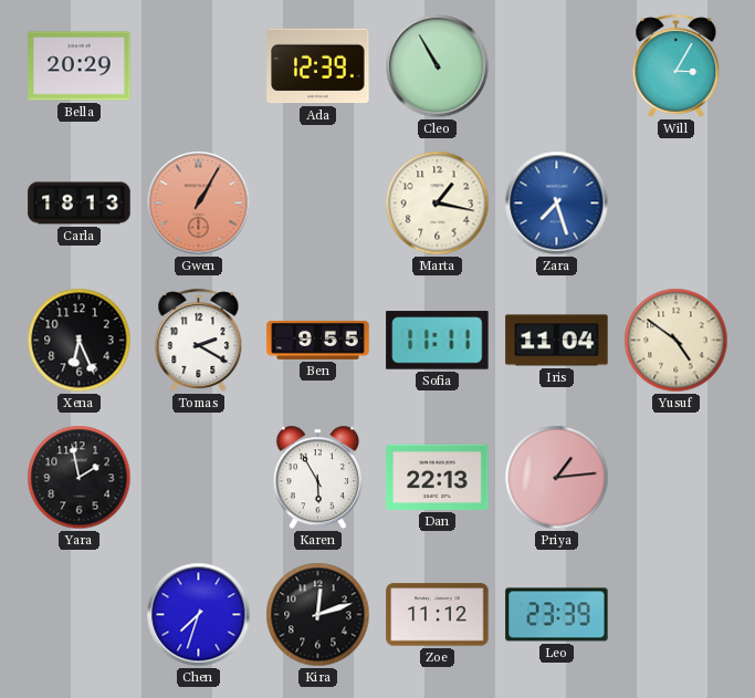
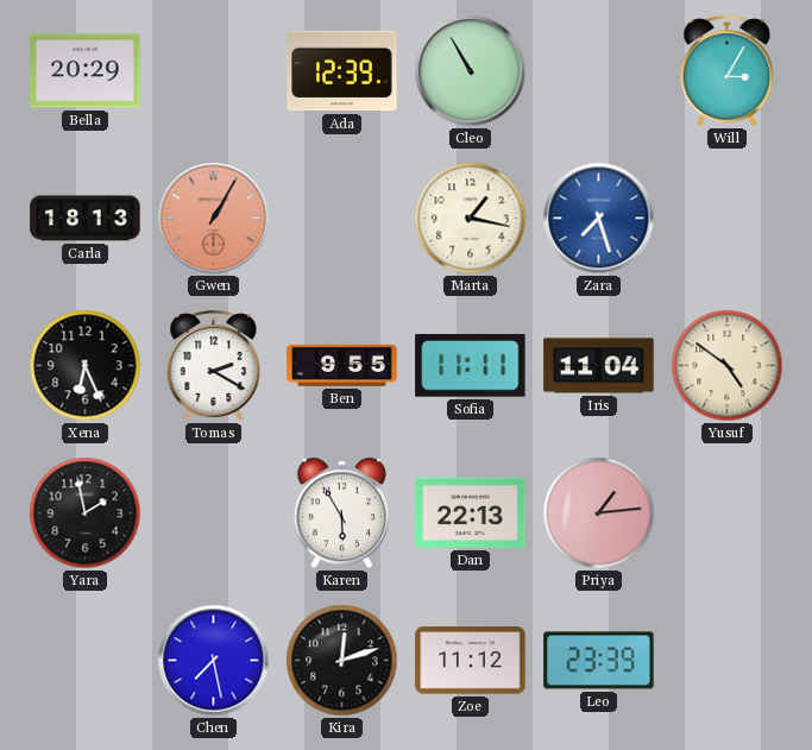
Chen: 7:33 -> 7:28 (214, 661)
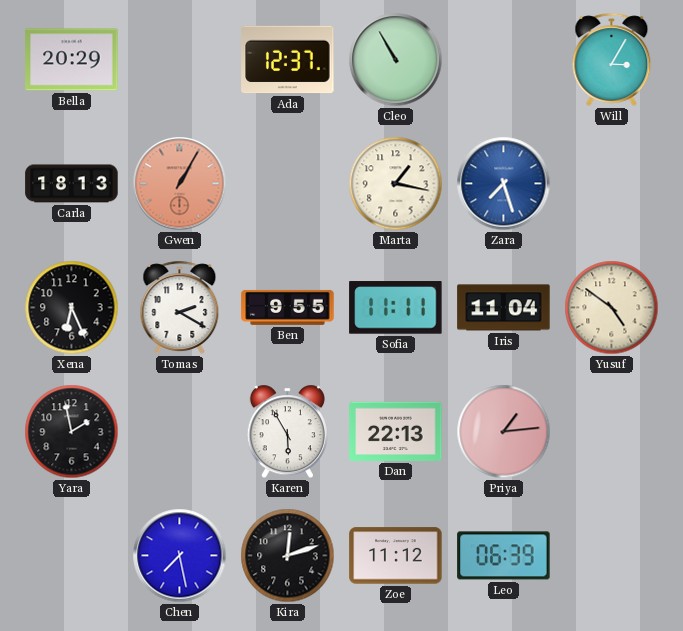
Ada: 12:39 -> 12:37 (288, 60)
Leo: 23:39 -> 06:39 (504, 556)
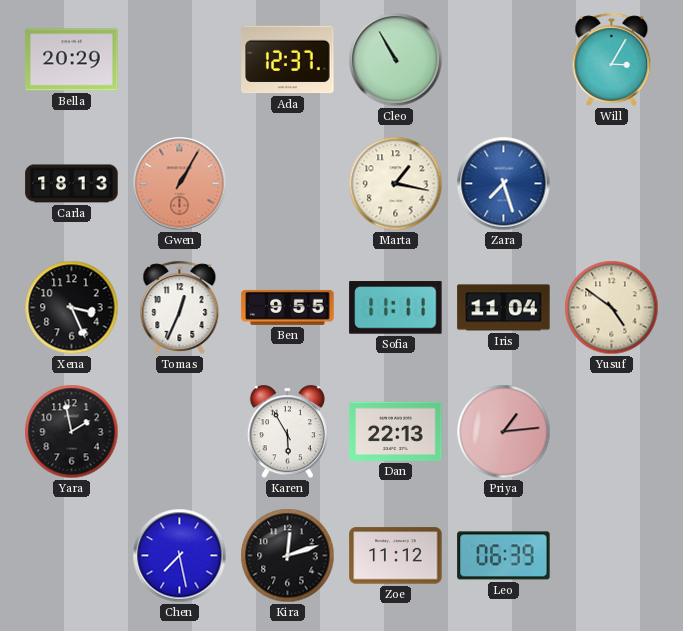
Xena: 6:26 -> 3:26 (72, 308)
Tomas: 2:20 -> 12:34 (180, 308)
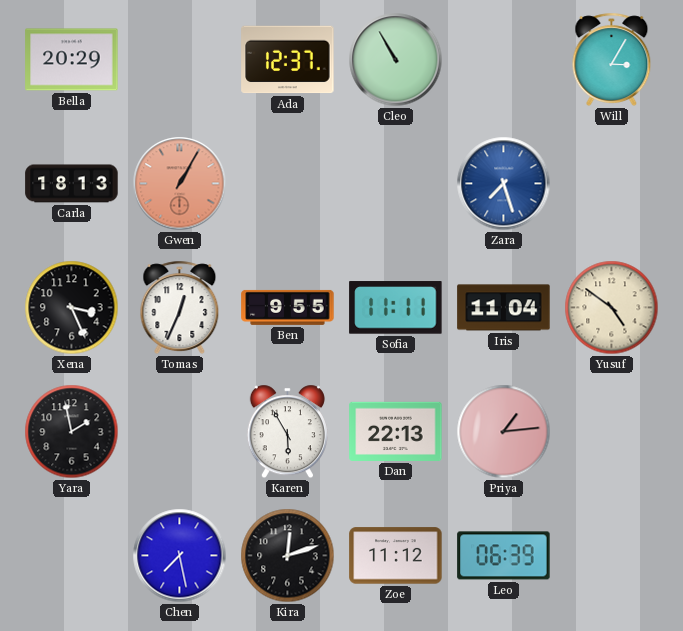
Marta: 1:17 -> none (396, 184)
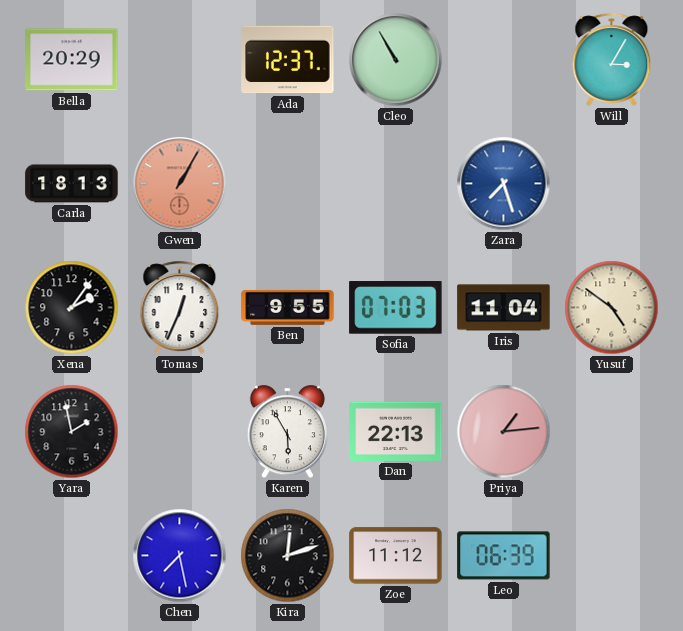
Xena: 3:26 -> 2:06 (72, 308)
Sofia: 11:11 -> 07:03 (396, 308)
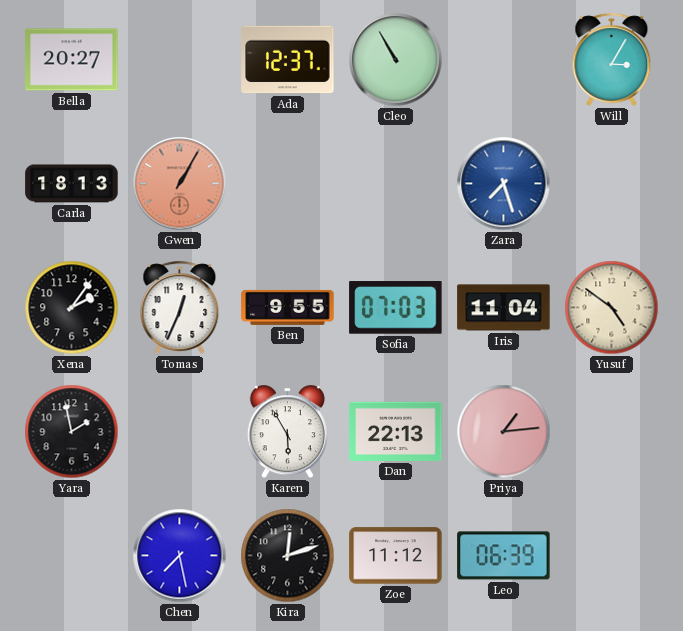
Bella: 20:29 -> 20:27 (72, 60)
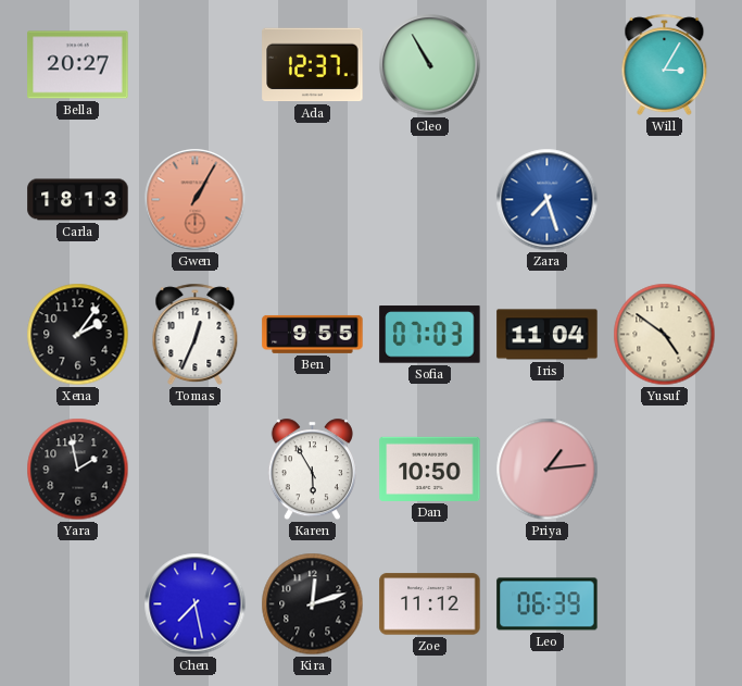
Dan: 22:13 -> 10:50 (430, 469)
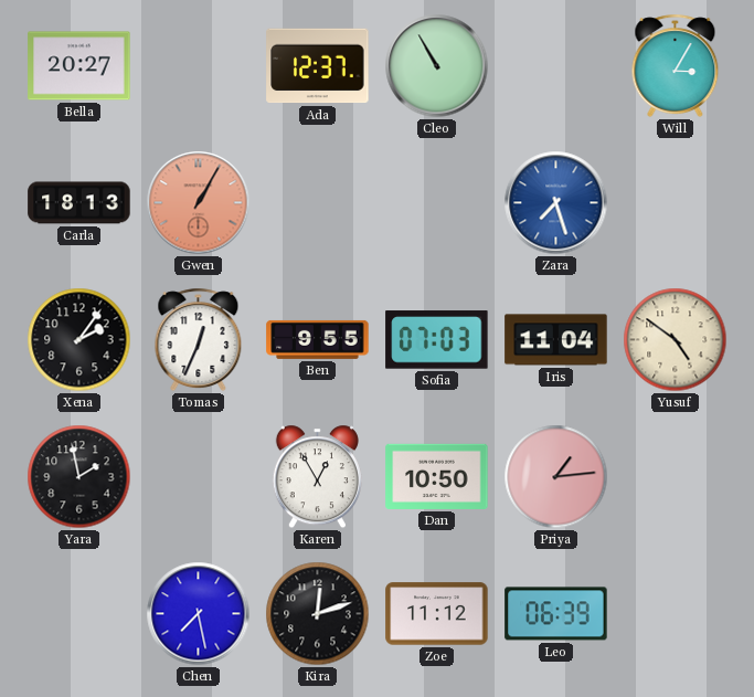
Karen: 5:55 -> 12:55 (317, 477)
